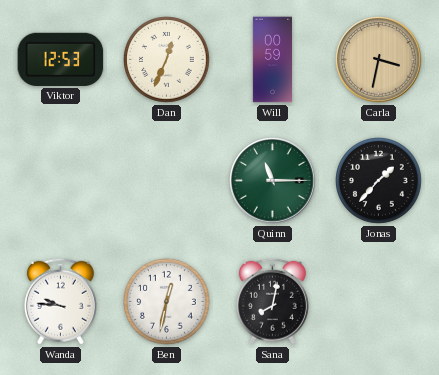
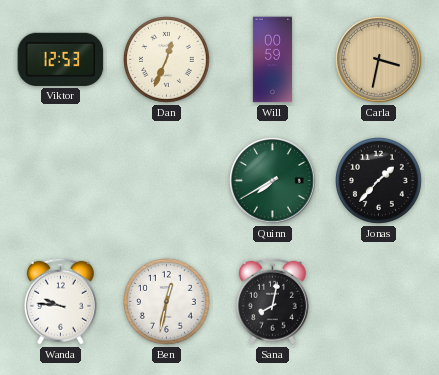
Quinn: 11:15 -> 7:40 (273, 181)
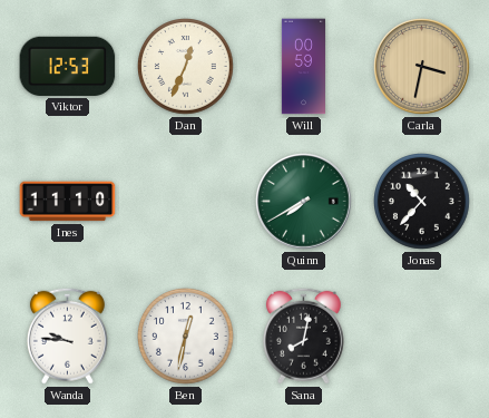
Ines: none -> 11:10 (68, 202)
Jonas: 1:37 -> 10:37 (422, 202)
